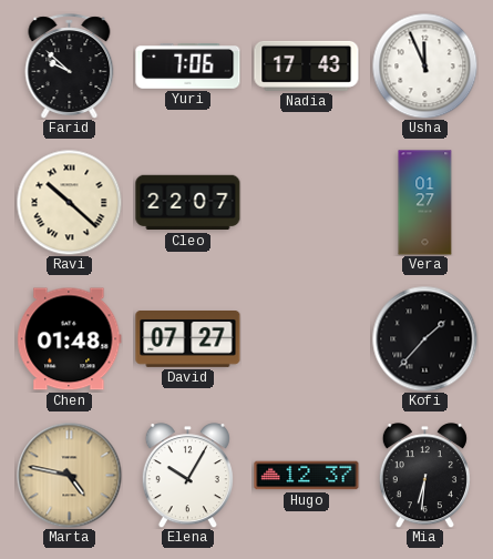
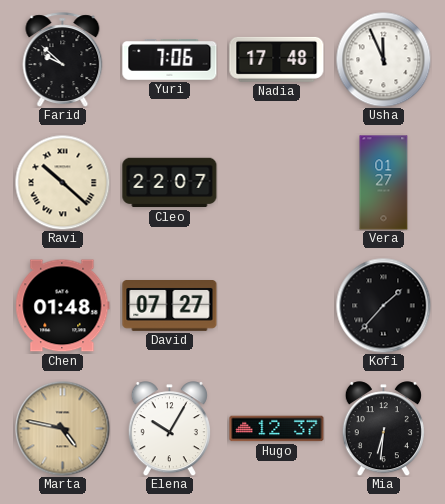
Nadia: 17:43 -> 17:48 (277, 59)
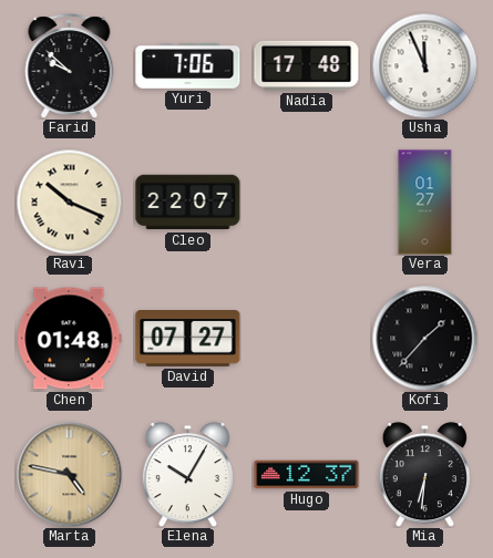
Ravi: 10:22 -> 10:19 (69, 201)
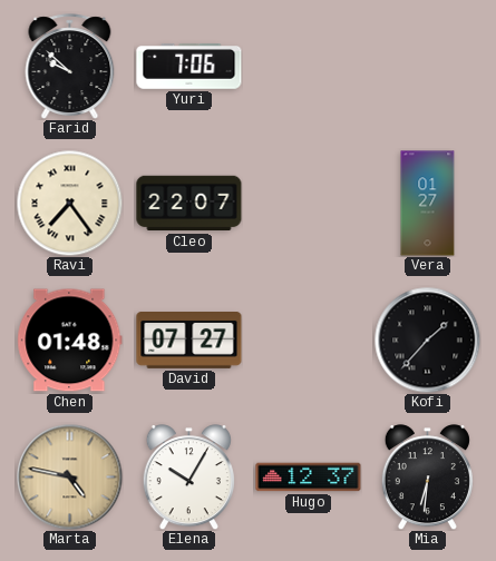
Nadia: 17:48 -> none (307, 65)
Usha: 11:56 -> none (424, 65)
Ravi: 10:19 -> 7:24 (69, 203)
